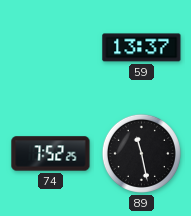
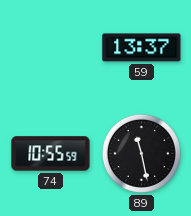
74: 7:52 -> 10:55 (51, 154)
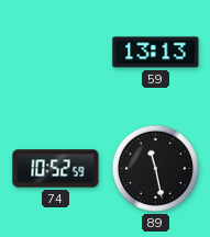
59: 13:37 -> 13:13 (156, 53)
74: 10:55 -> 10:52 (56, 169)
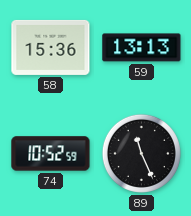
58: none -> 15:36 (51, 47)
89: 11:28 -> 11:26 (141, 153)
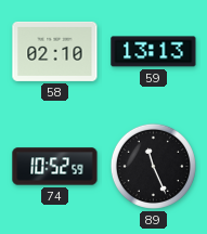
58: 15:36 -> 02:10 (55, 51)
